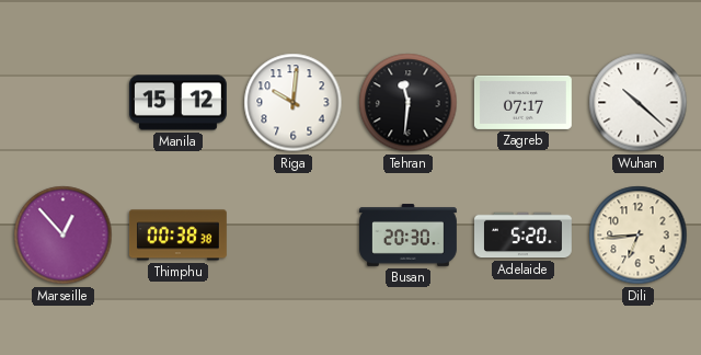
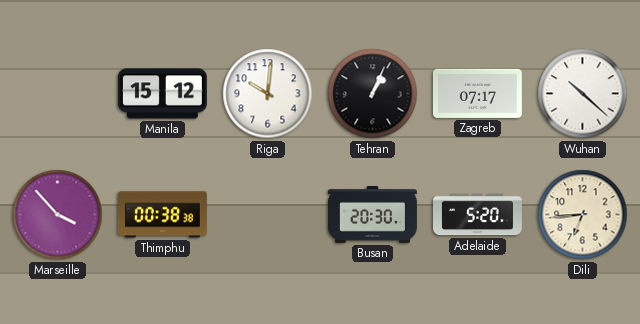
Tehran: 11:31 -> 1:04 (373, 94)
Marseille: 12:53 -> 3:53 (58, 215)
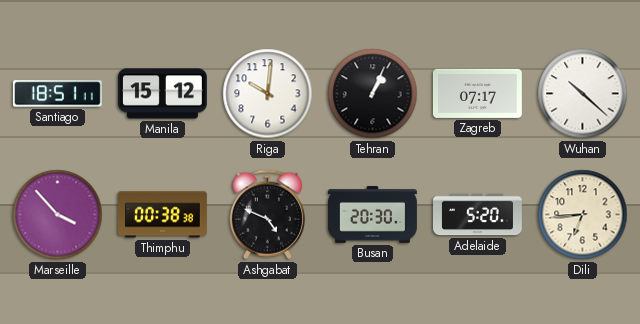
Santiago: none -> 18:51 (57, 94)
Ashgabat: none -> 4:49 (267, 215)
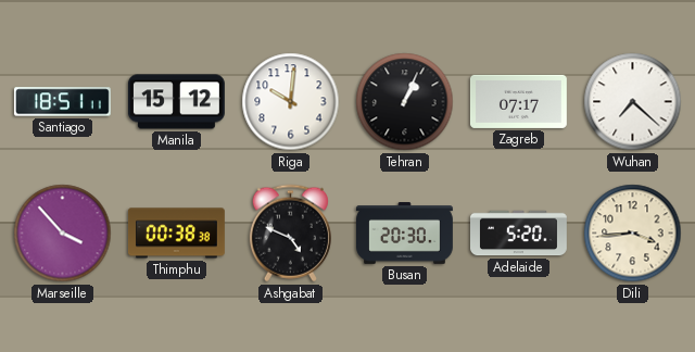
Wuhan: 10:22 -> 7:22 (633, 102)
Dili: 6:44 -> 3:44 (633, 234)
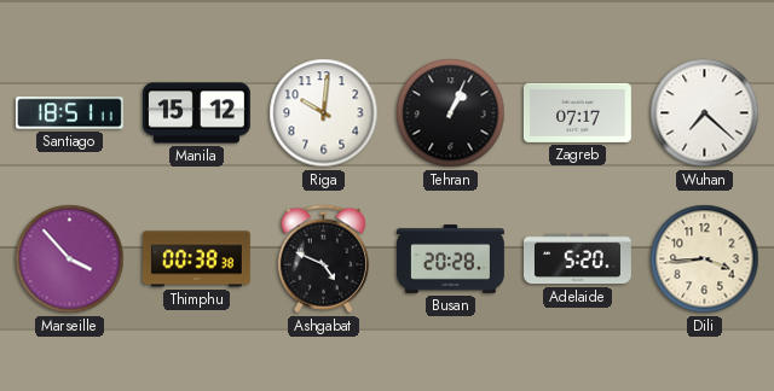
Busan: 20:30 -> 20:28 (451, 259)
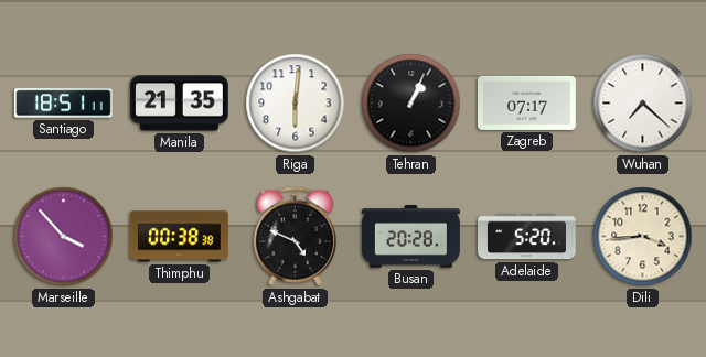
Manila: 15:12 -> 21:35 (179, 104)
Riga: 10:01 -> 6:01 (296, 104)
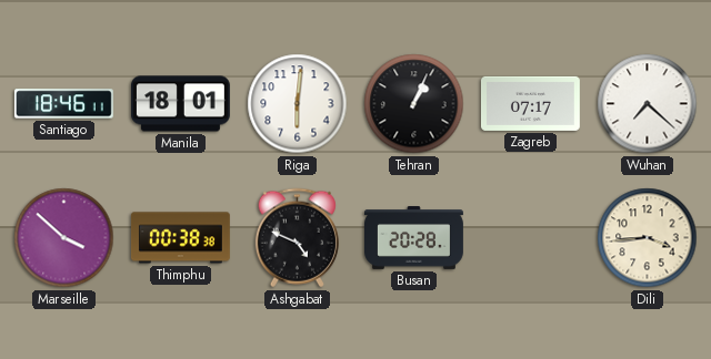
Santiago: 18:51 -> 18:46 (63, 104)
Manila: 21:35 -> 18:01 (180, 104)
Marseille: 3:53 -> 3:52 (64, 238)
Adelaide: 5:20 -> none (527, 237)
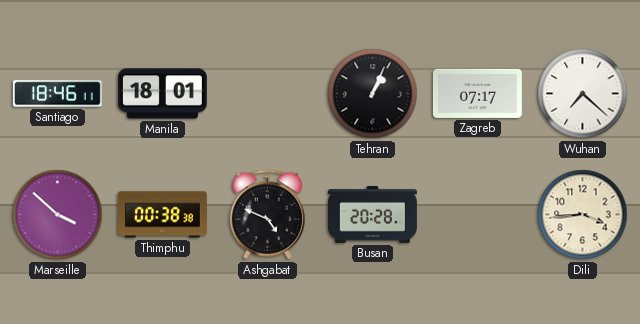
Riga: 6:01 -> none (298, 104)
